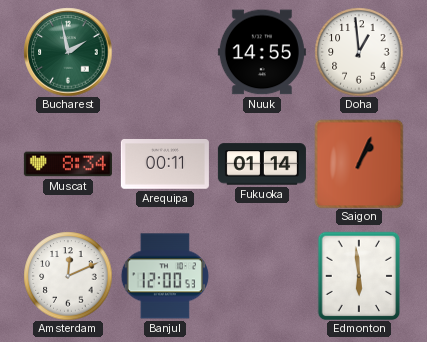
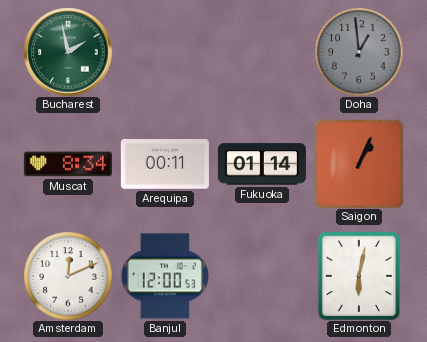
Nuuk: 14:55 -> none (262, 52)
Doha dial: white -> grey (359, 52)
Edmonton: 5:59 -> 6:02 (359, 276)
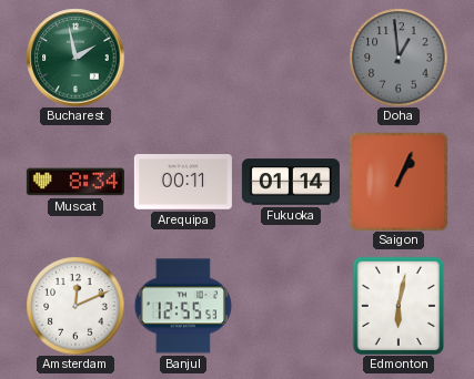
Banjul: 12:00 -> 12:55 (183, 306)
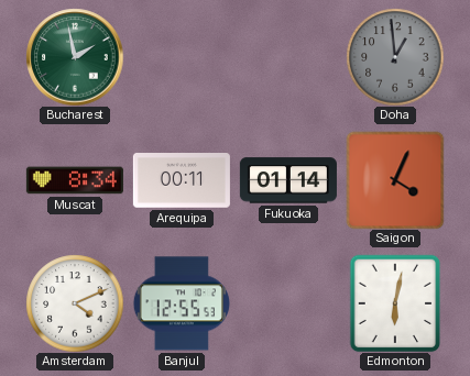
Saigon: 1:04 -> 4:04 (395, 180)
Amsterdam: 12:11 -> 4:11 (75, 303)
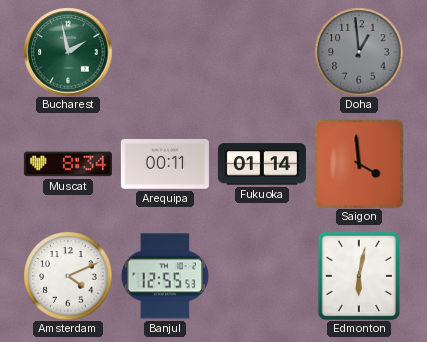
Saigon: 4:04 -> 3:59 (359, 164)
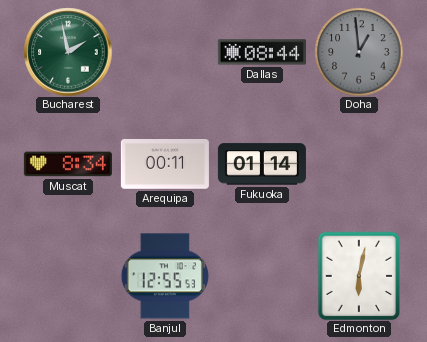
Dallas: none -> 08:44 (262, 52)
Saigon: 3:59 -> none (359, 164)
Amsterdam: 4:11 -> none (68, 276)
